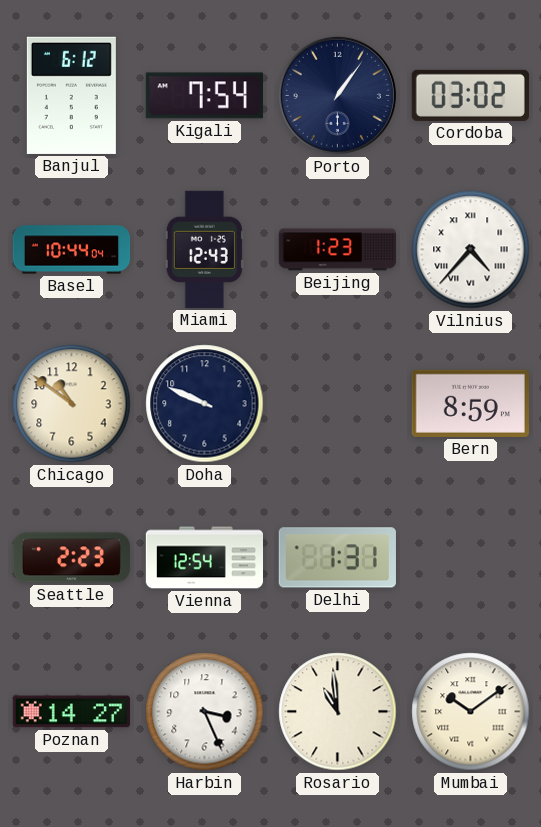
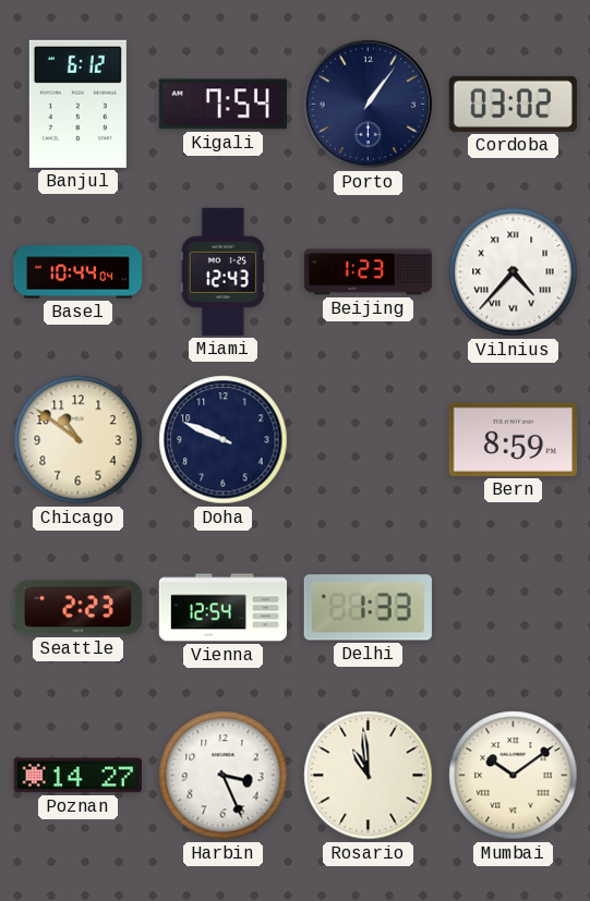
Delhi: 1:31 -> 1:33 (368, 608)
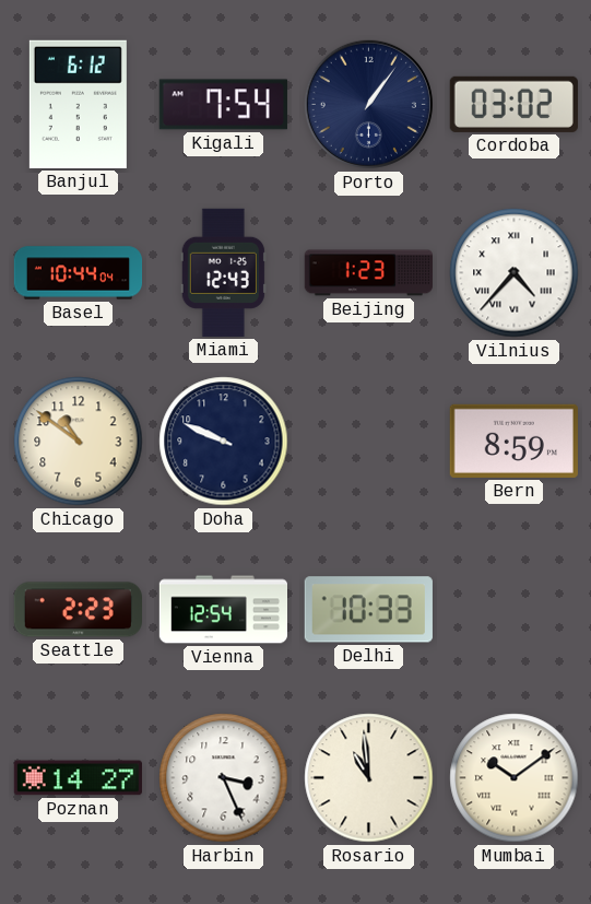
Delhi: 1:33 -> 10:33 (368, 610)
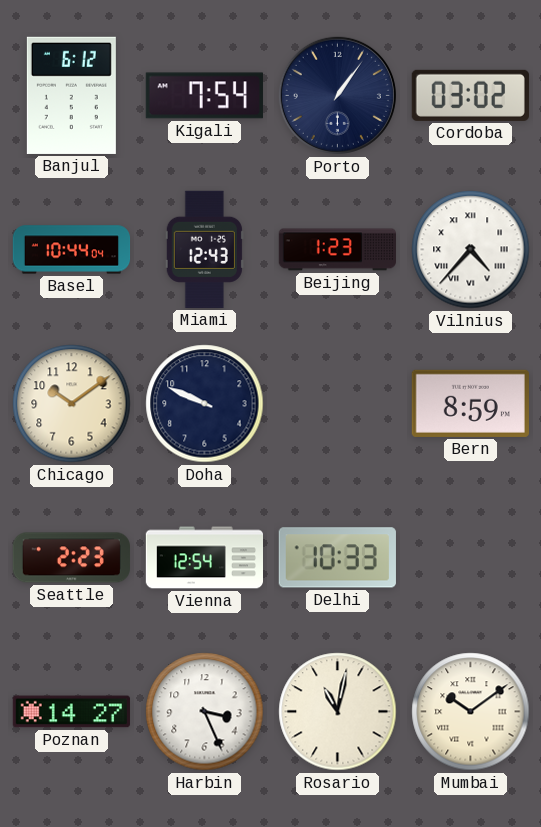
Chicago: 10:51 -> 10:09 (72, 404)
Rosario: 10:59 -> 11:02 (338, 712)
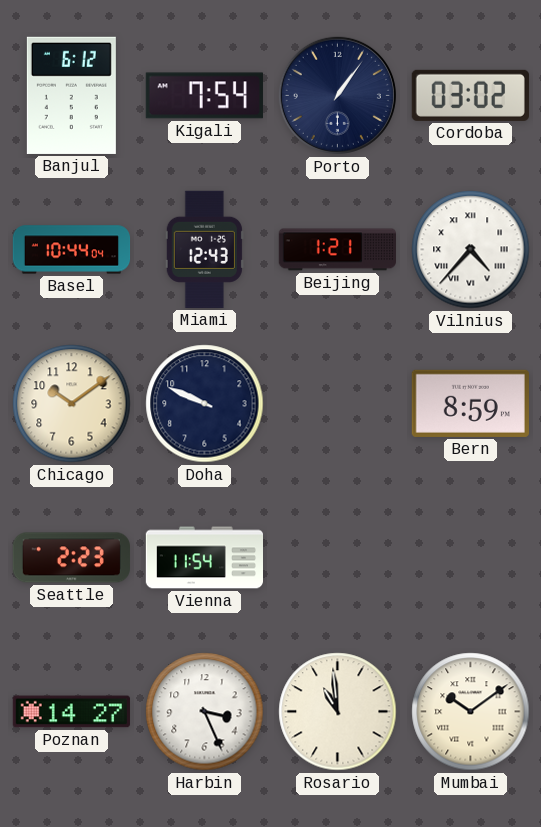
Beijing: 1:23 -> 1:21 (337, 250)
Vienna: 12:54 -> 11:54 (204, 558)
Delhi: 10:33 -> none (337, 558)
Rosario: 11:02 -> 10:59 (338, 712)
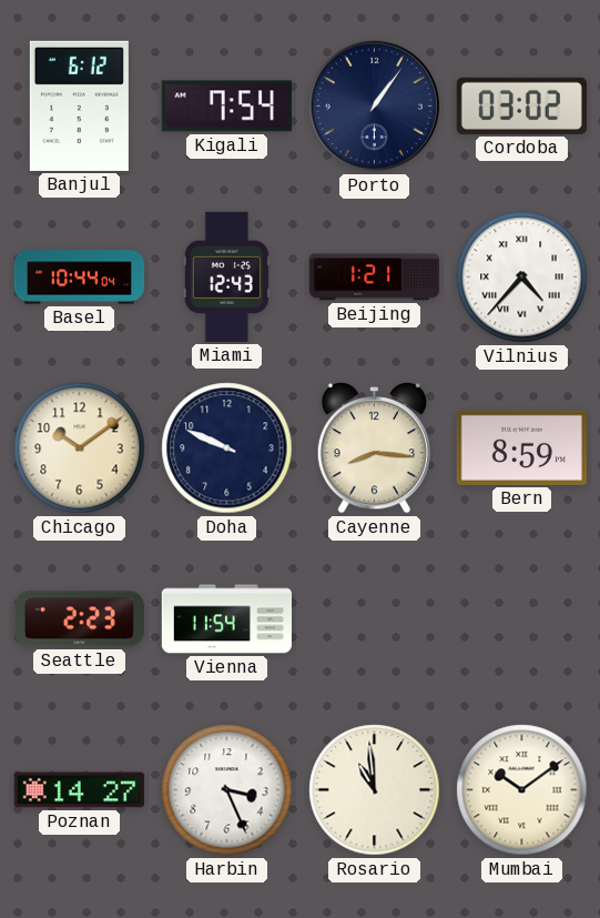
Cayenne: none -> 8:16 (374, 448)
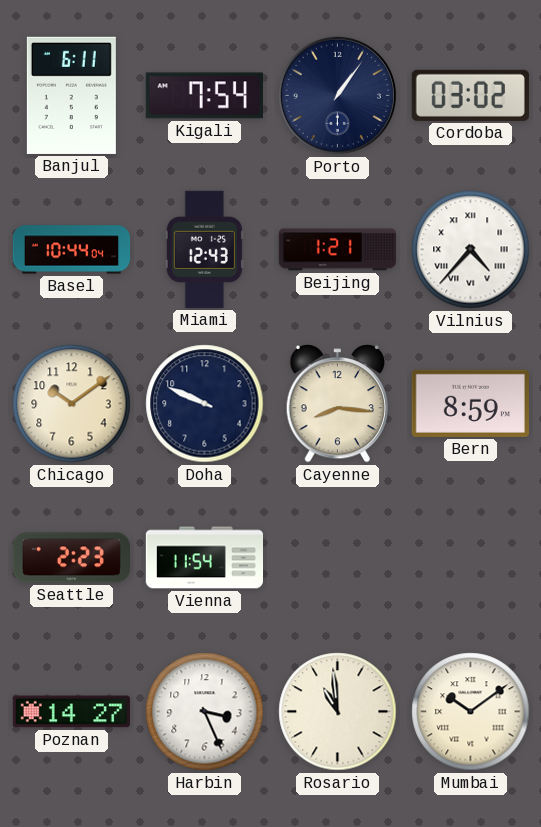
Banjul: 6:12 -> 6:11 (71, 95)
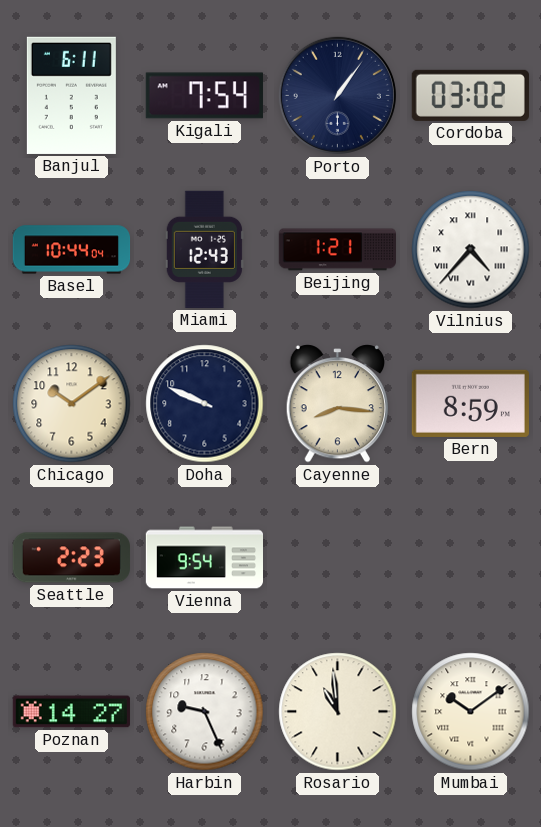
Vienna: 11:54 -> 9:54 (204, 558)
Harbin: 3:26 -> 9:26 (205, 712)
